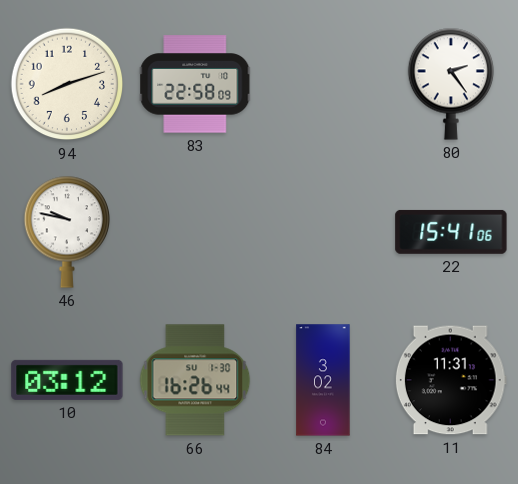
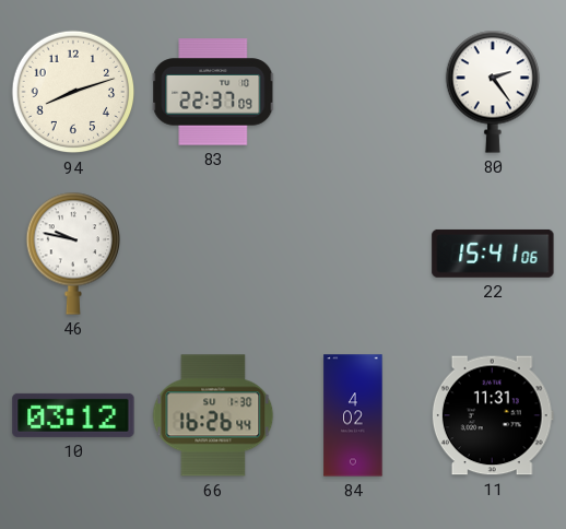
83: 22:58 -> 22:37 (213, 92)
84: 3:02 -> 4:02 (353, 415)
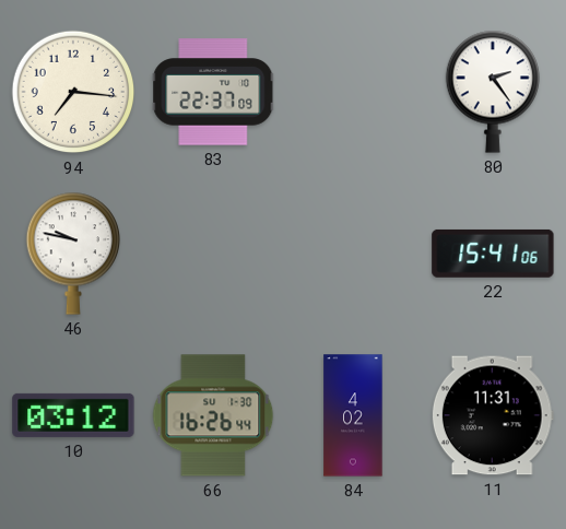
94: 8:12 -> 7:16 (73, 92)
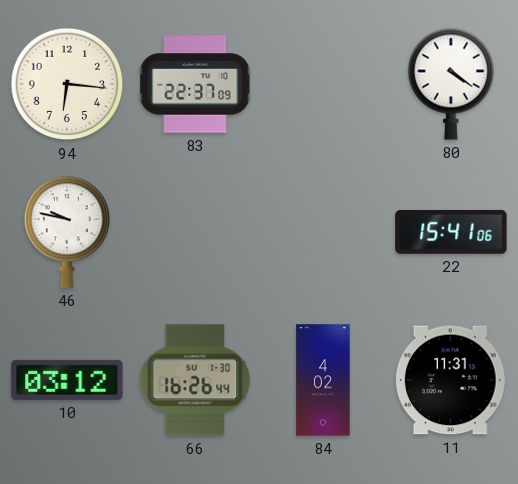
94: 7:16 -> 6:16 (67, 84)
80: 2:24 -> 4:21 (450, 84)
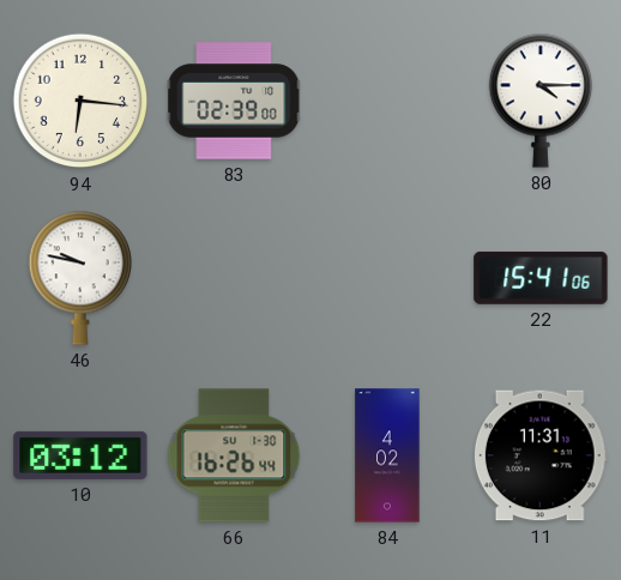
83: 22:37 -> 02:39 (234, 101)
80: 4:21 -> 4:15 (539, 101)
